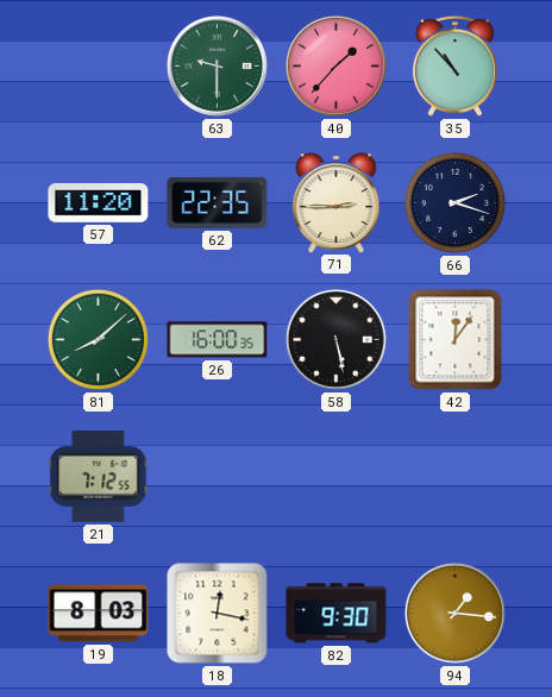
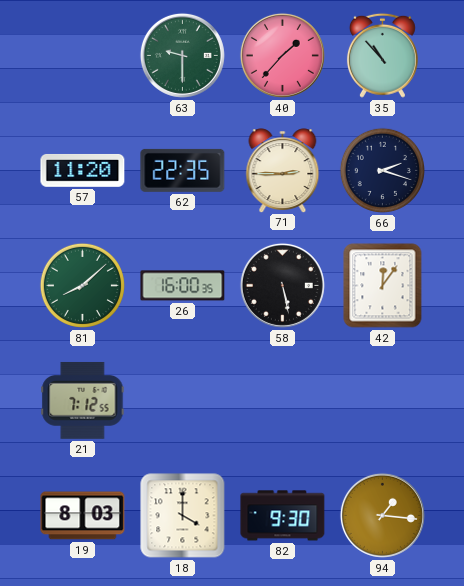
18: 12:17 -> 4:00 (183, 516)
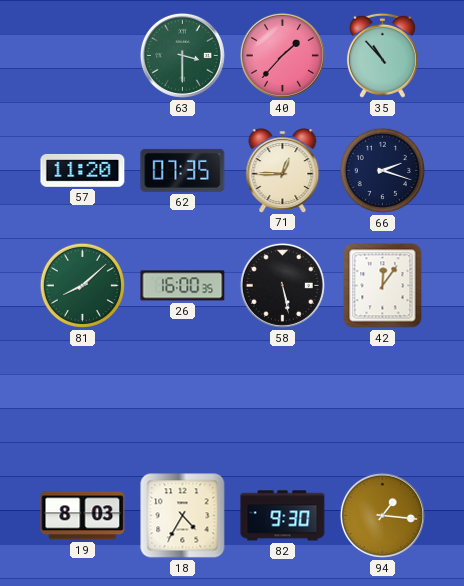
63: 9:30 -> 3:30 (182, 55)
62: 22:35 -> 07:35 (183, 170)
71: 2:45 -> 12:45 (283, 170)
21: 7:12 -> none (83, 400)
18: 4:00 -> 4:35 (183, 516)
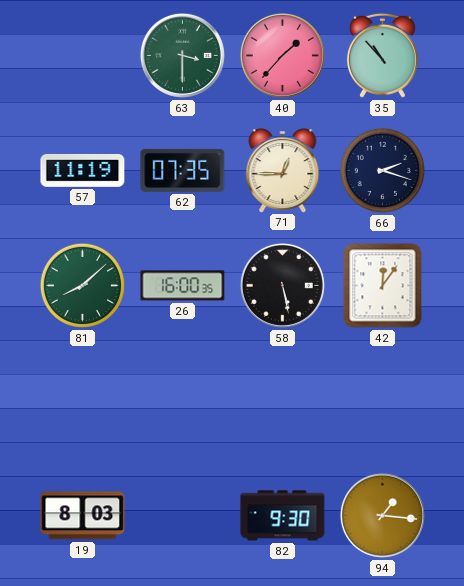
57: 11:20 -> 11:19 (83, 171)
18: 4:35 -> none (183, 516)
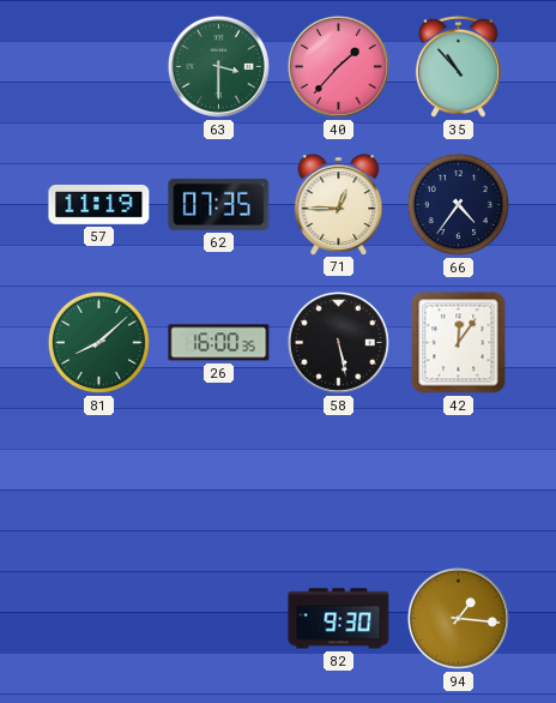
66: 2:18 -> 4:36 (458, 204)
19: 8:03 -> none (83, 516)
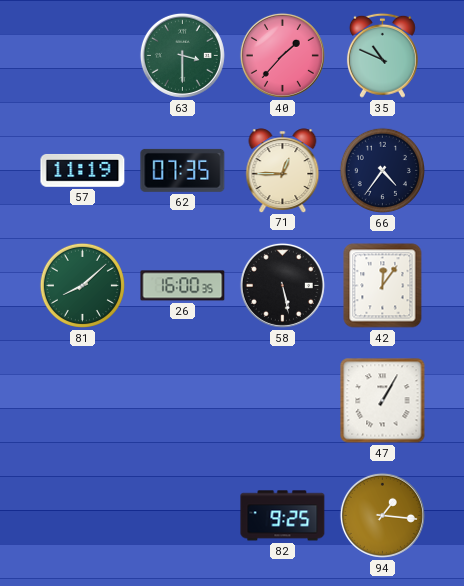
35: 10:53 -> 10:49 (382, 55)
47: none -> 1:05 (383, 401)
82: 9:30 -> 9:25 (283, 516)
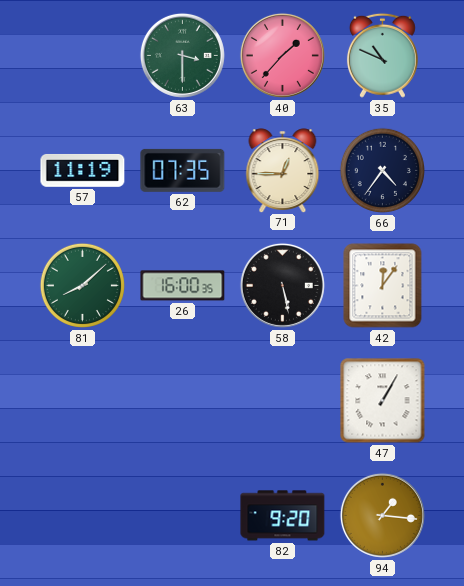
82: 9:25 -> 9:20 (283, 516)
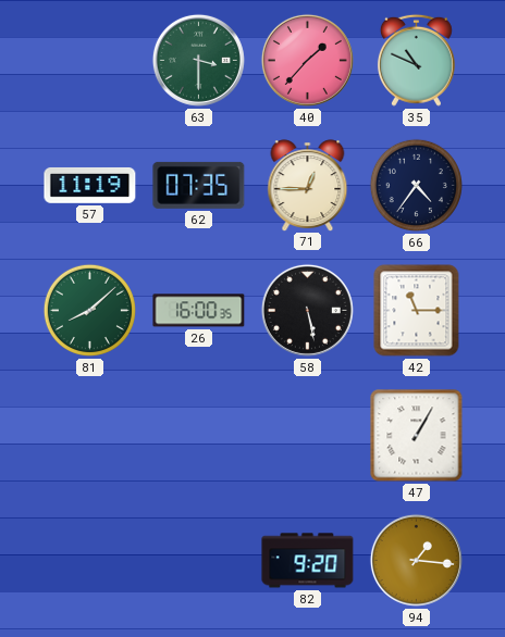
42: 12:06 -> 11:15 (417, 311)
